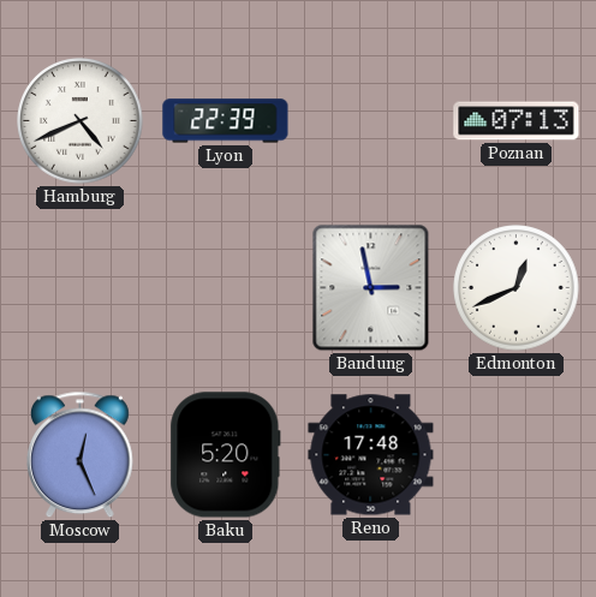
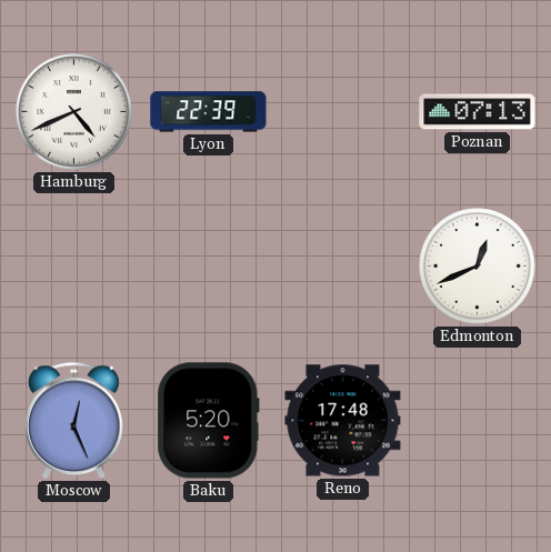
Bandung: 2:58 -> none (371, 288)
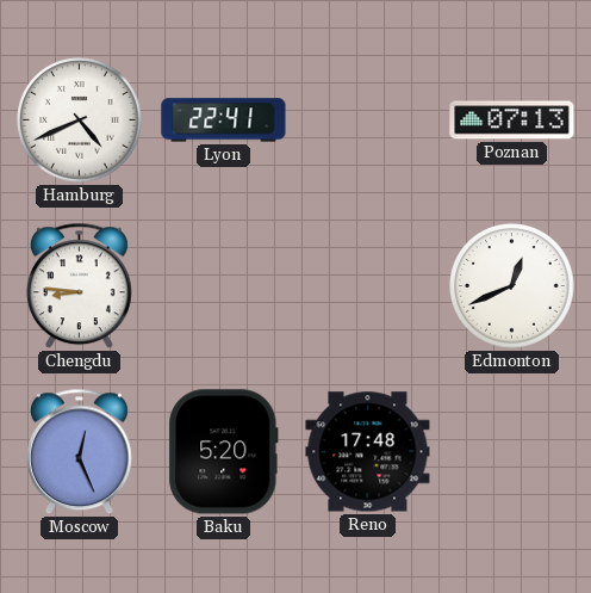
Lyon: 22:39 -> 22:41 (224, 121)
Chengdu: none -> 8:46 (79, 286)
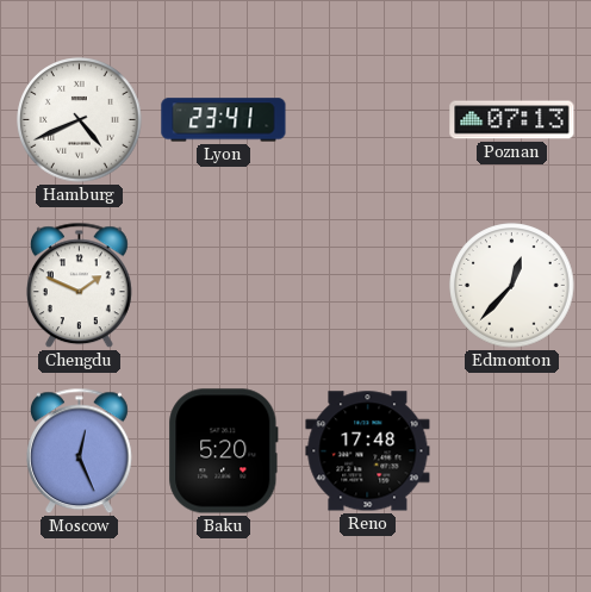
Lyon: 22:41 -> 23:41 (224, 120)
Chengdu: 8:46 -> 1:49 (79, 286)
Edmonton: 12:41 -> 12:37 (512, 286)
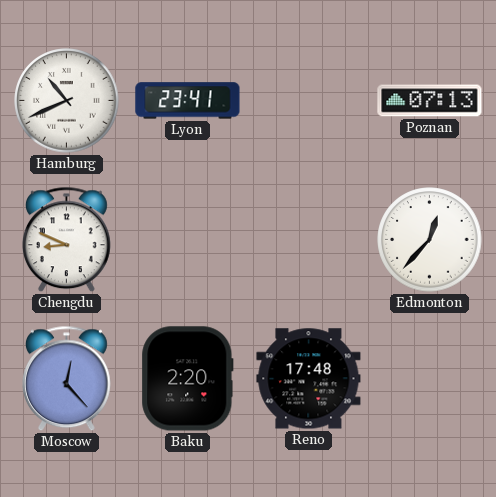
Hamburg: 4:41 -> 10:41 (67, 101)
Chengdu: 1:49 -> 8:49 (66, 240)
Moscow: 12:26 -> 12:23 (66, 379)
Baku: 5:20 -> 2:20 (188, 379)
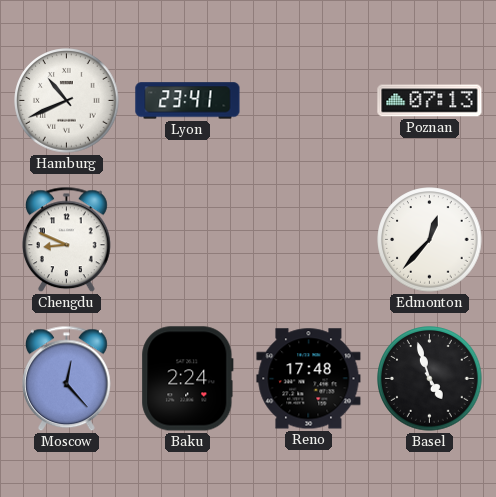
Baku: 2:20 -> 2:24 (188, 379)
Basel: none -> 4:57 (430, 379)
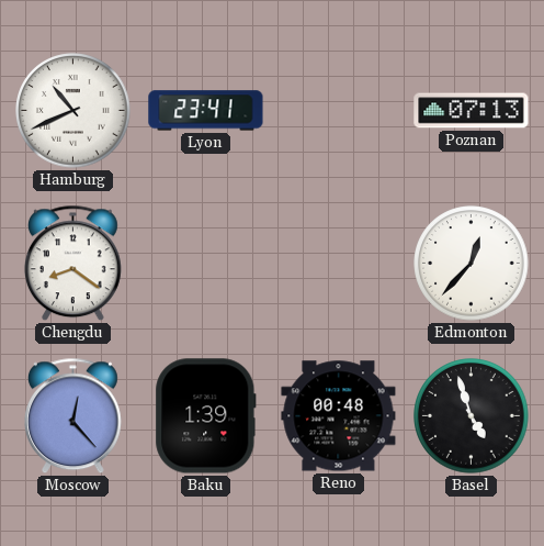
Chengdu: 8:49 -> 8:21 (72, 264)
Baku: 2:24 -> 1:39 (206, 416)
Reno: 17:48 -> 00:48 (339, 416)
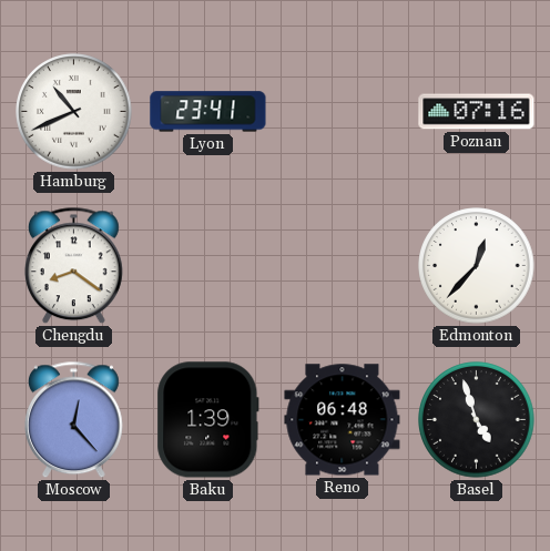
Poznan: 07:13 -> 07:16 (477, 112)
Reno: 00:48 -> 06:48 (343, 420)
